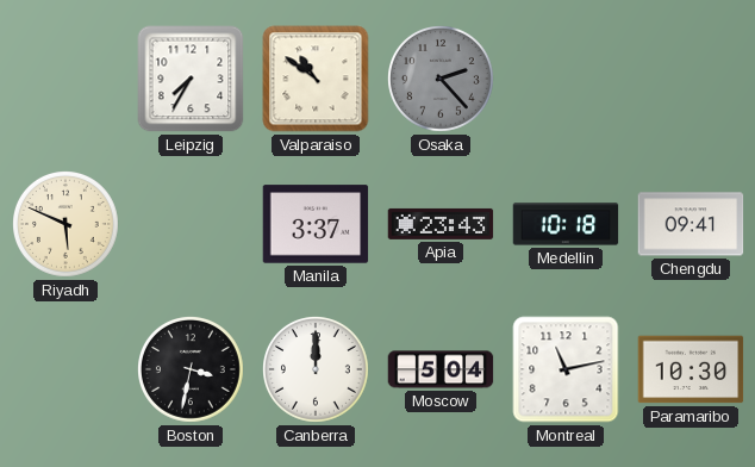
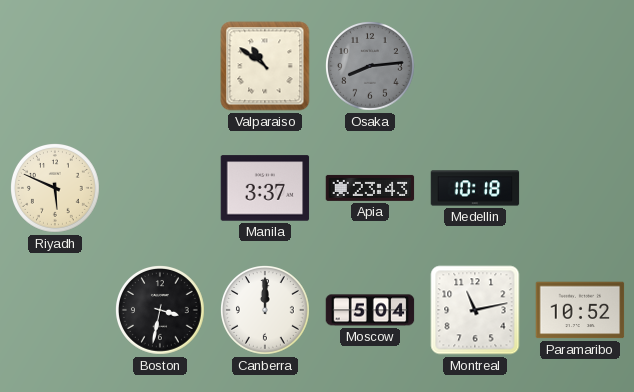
Leipzig: 7:35 -> none (191, 79)
Osaka: 2:23 -> 8:14 (371, 67)
Chengdu: 09:41 -> none (691, 224)
Paramaribo: 10:30 -> 10:52 (580, 310)
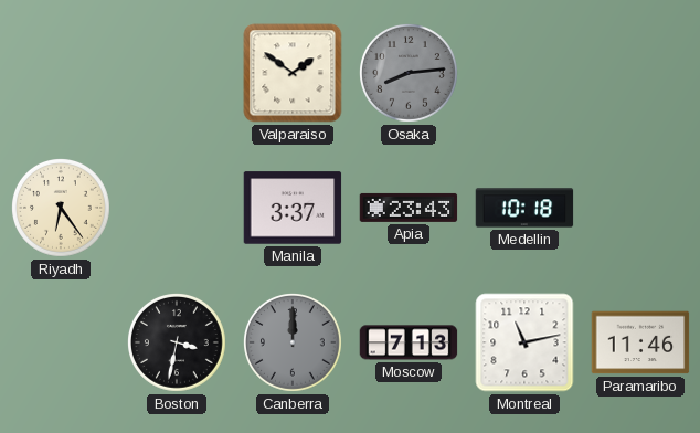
Valparaiso: 10:51 -> 1:51 (293, 73)
Riyadh: 5:49 -> 6:24 (62, 209)
Canberra dial: white -> grey (294, 344)
Moscow: 5:04 -> 7:13 (409, 342)
Paramaribo: 10:52 -> 11:46 (640, 342)
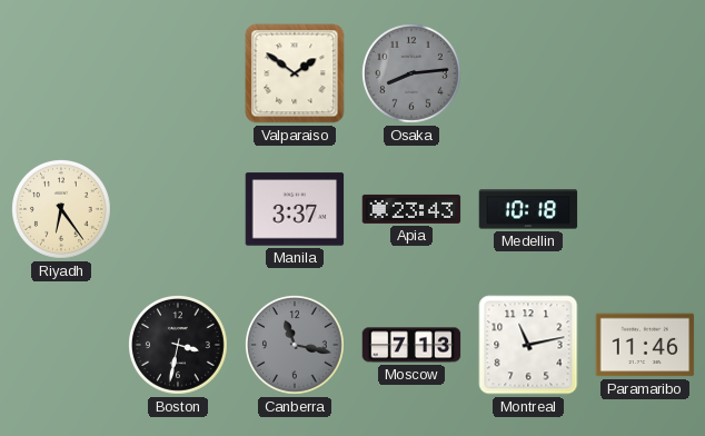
Canberra: 12:00 -> 11:17 (296, 346)
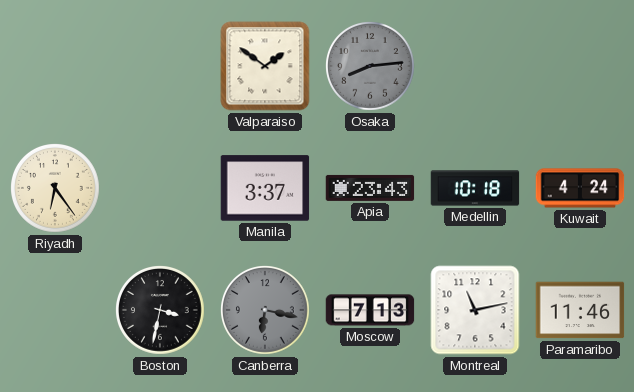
Kuwait: none -> 4:24 (580, 188)
Canberra: 11:17 -> 6:17 (266, 311)
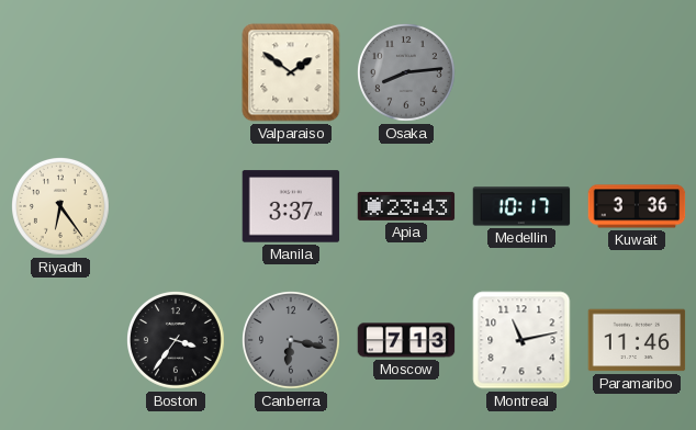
Medellin: 10:18 -> 10:17 (521, 206)
Kuwait: 4:24 -> 3:36 (637, 206)
Boston: 3:32 -> 3:36 (177, 341)
